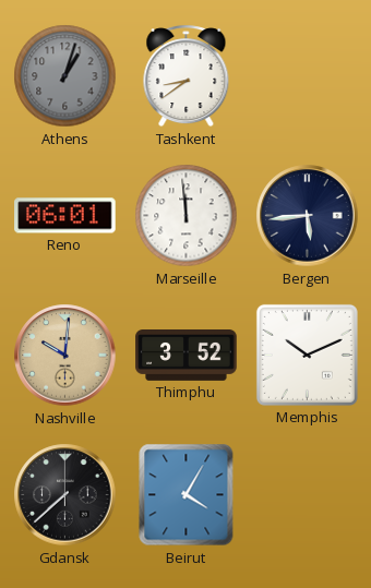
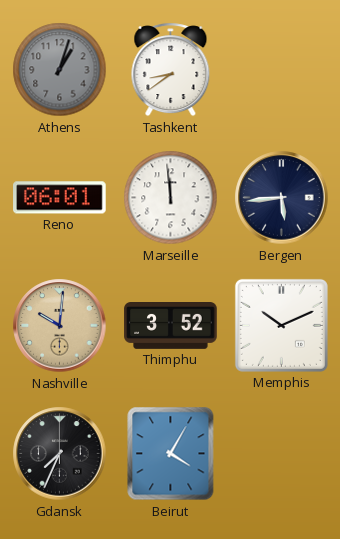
Gdansk: 7:38 -> 7:34 (60, 454)
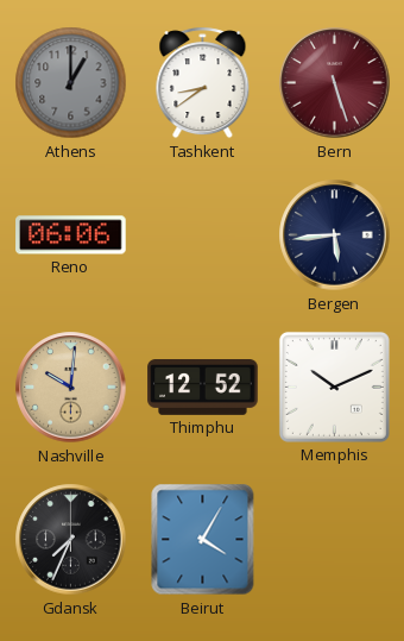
Athens: 1:03 -> 1:00 (71, 83)
Bern: none -> 5:27 (335, 83)
Reno: 06:01 -> 06:06 (71, 235)
Marseille: 11:59 -> none (171, 198)
Thimphu: 3:52 -> 12:52 (203, 388)
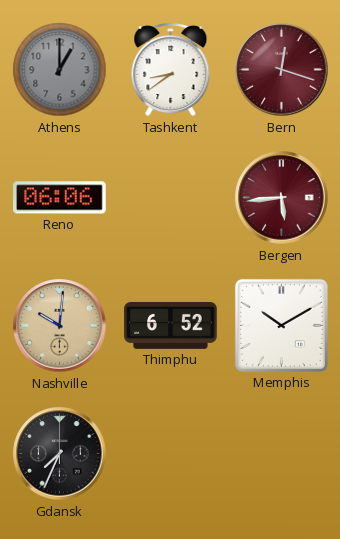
Bern: 5:27 -> 12:18 (282, 70)
Bergen dial: navy -> burgundy (282, 198)
Thimphu: 12:52 -> 6:52 (171, 326)
Memphis: 10:11 -> 10:10 (281, 325)
Beirut: 4:05 -> none (203, 540)
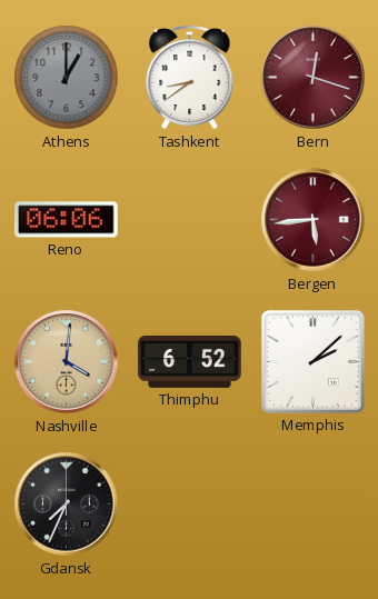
Nashville: 10:01 -> 4:01 (67, 362)
Memphis: 10:10 -> 2:08 (312, 361)
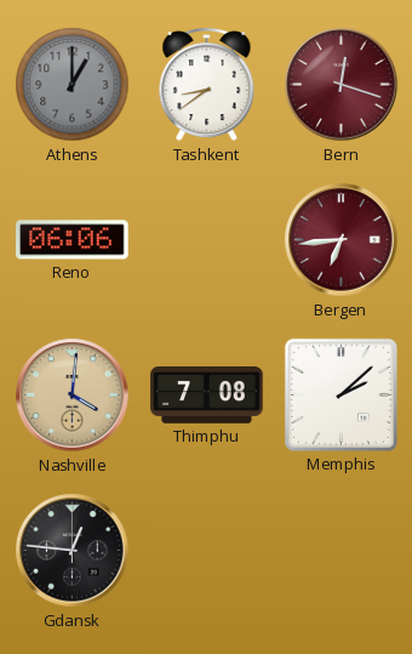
Bergen: 5:44 -> 6:44 (342, 240)
Thimphu: 6:52 -> 7:08 (207, 396)
Gdansk: 7:34 -> 12:46 (73, 551)
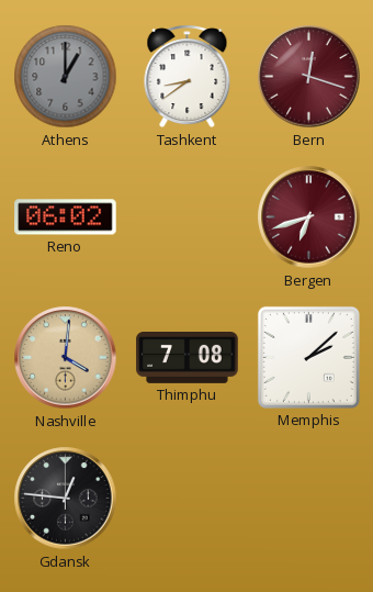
Reno: 06:06 -> 06:02 (66, 217)
Bergen: 6:44 -> 6:42 (309, 217)
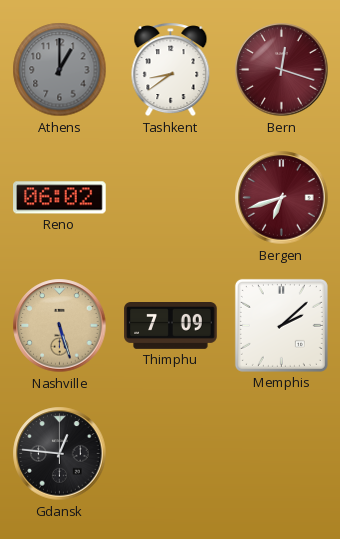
Nashville: 4:01 -> 5:27 (60, 326)
Thimphu: 7:08 -> 7:09 (171, 326)
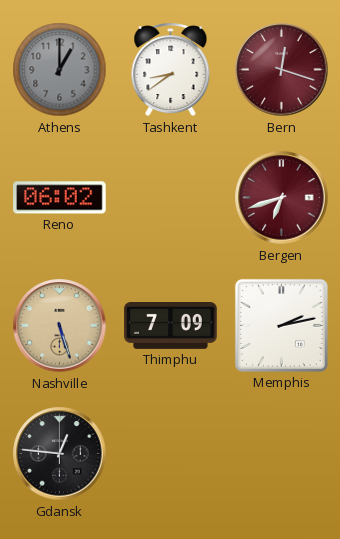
Memphis: 2:08 -> 2:13 (281, 325)
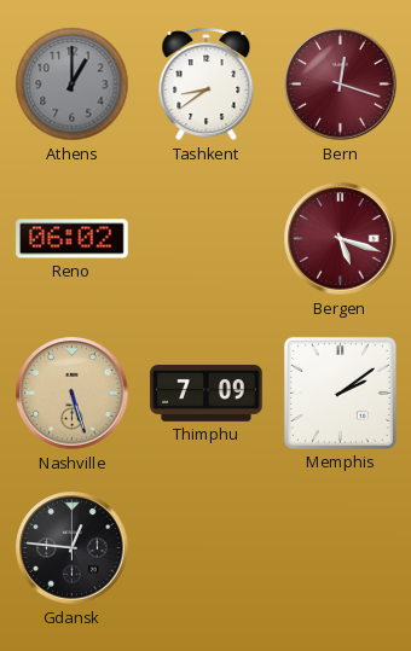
Bergen: 6:42 -> 5:18 (341, 239)
Memphis: 2:13 -> 2:09 (340, 393)
